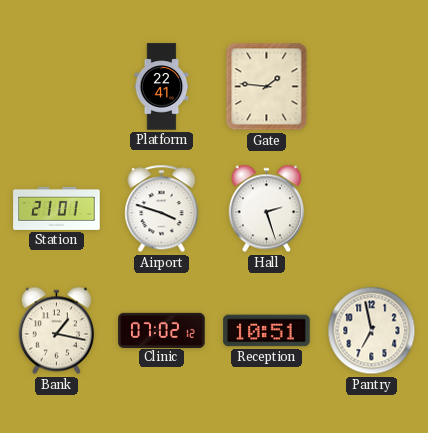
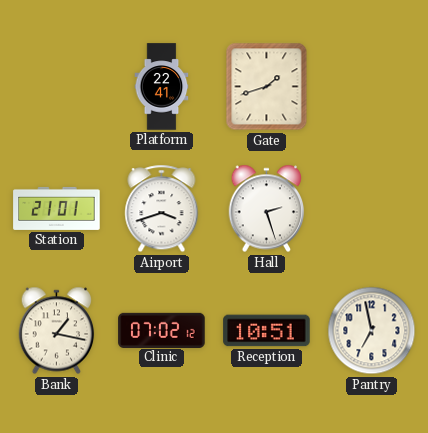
Gate: 1:46 -> 1:42 (267, 87)
Airport: 3:48 -> 3:42 (162, 209)
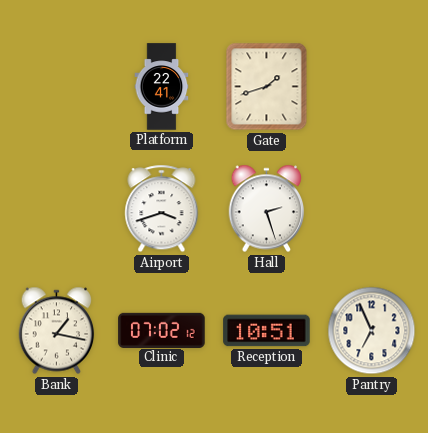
Station: 21:01 -> none (57, 208)
Pantry: 6:58 -> 6:56 (372, 331)
